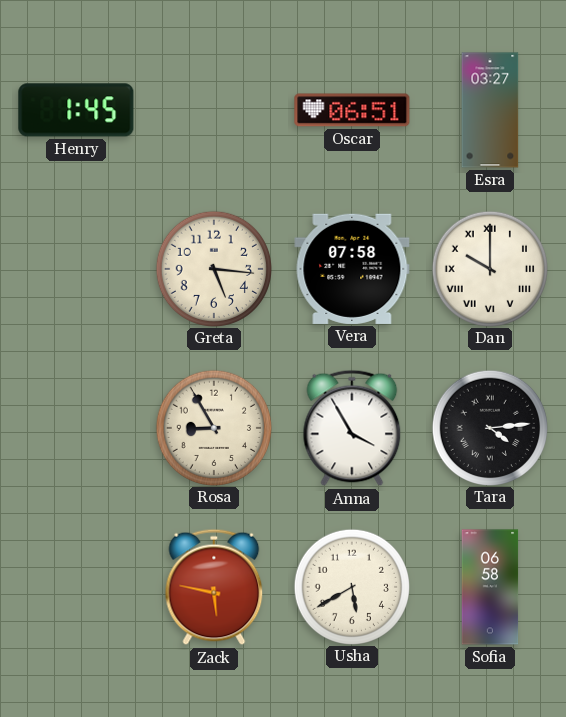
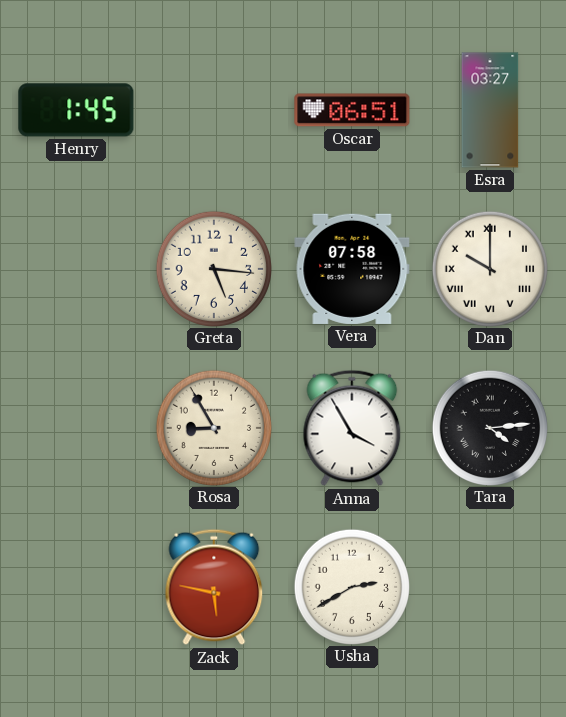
Usha: 5:40 -> 2:40 (351, 586)
Sofia: 06:58 -> none (490, 587)
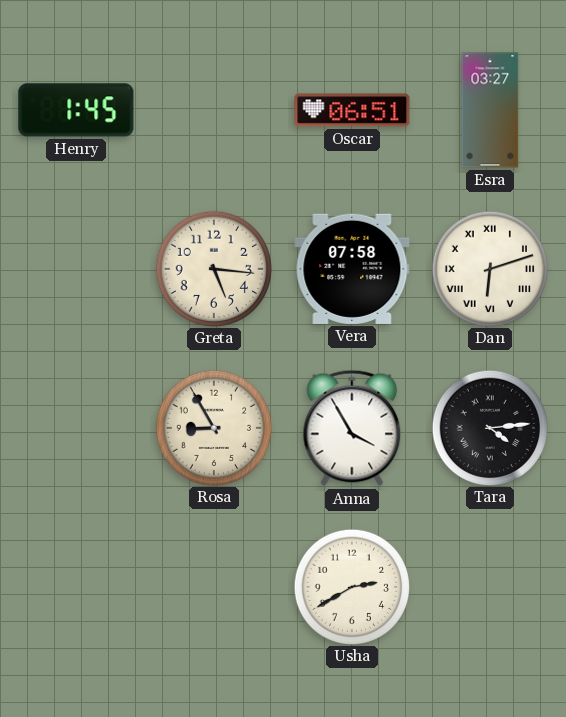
Dan: 10:00 -> 6:12 (489, 268)
Zack: 5:47 -> none (214, 587)
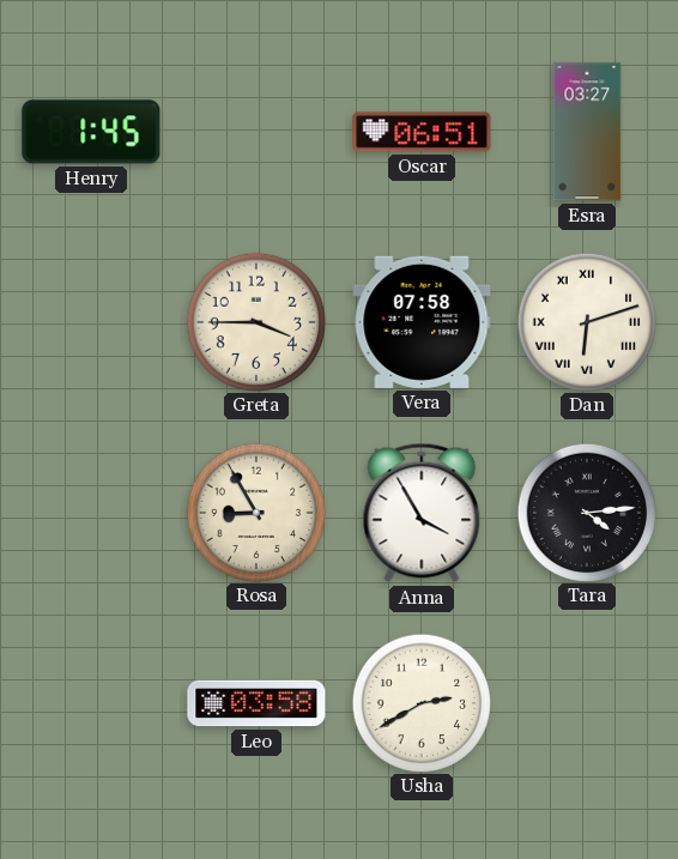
Greta: 5:16 -> 3:45 (255, 321)
Leo: none -> 03:58 (256, 703)
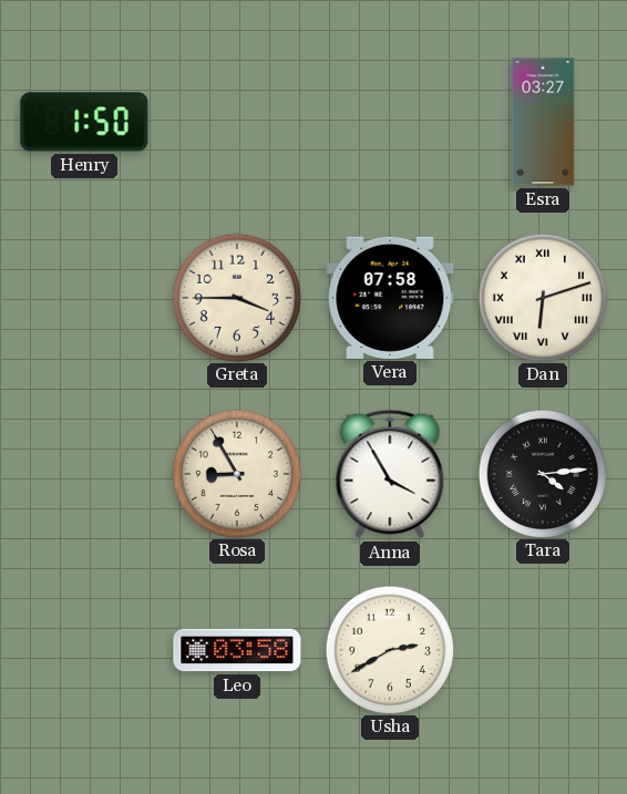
Henry: 1:45 -> 1:50 (84, 122)
Oscar: 06:51 -> none (422, 132)
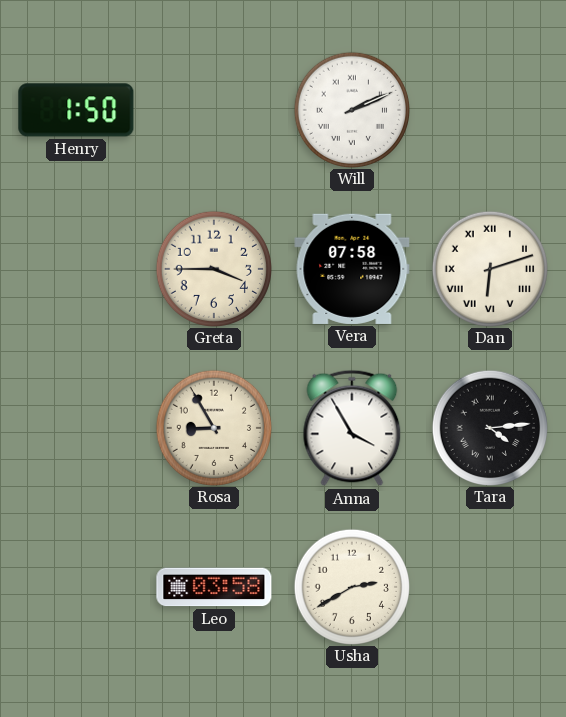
Will: none -> 2:11 (351, 109)
Esra: 03:27 -> none (543, 122)
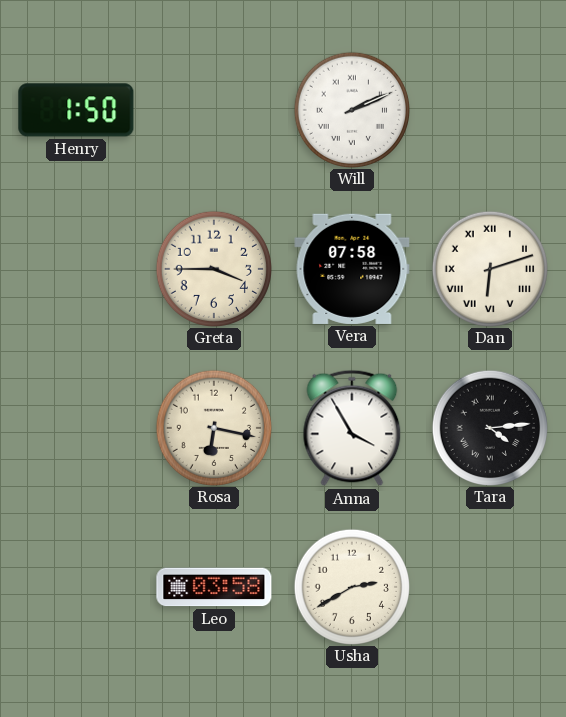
Rosa: 8:55 -> 6:17 (213, 427)
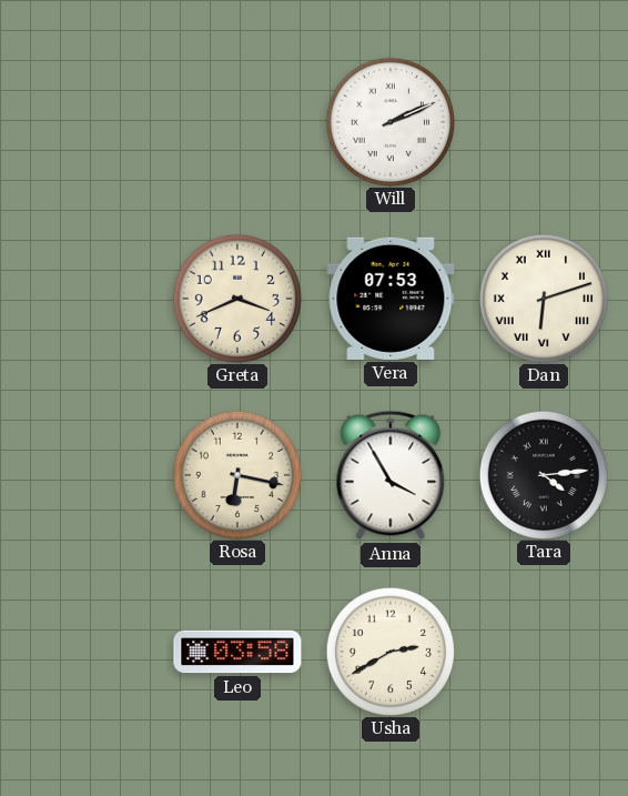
Henry: 1:50 -> none (76, 110)
Greta: 3:45 -> 3:41 (236, 298)
Vera: 07:58 -> 07:53 (391, 299)
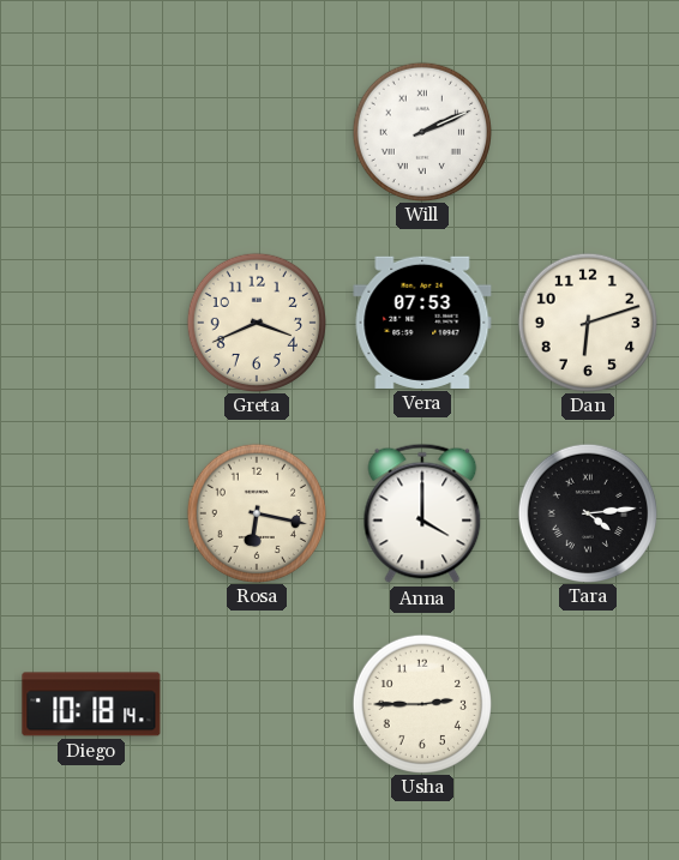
Dan numerals: Roman -> Arabic (587, 321)
Anna: 3:55 -> 4:00 (422, 513)
Diego: none -> 10:18 (91, 704)
Leo: 03:58 -> none (237, 652)
Usha: 2:40 -> 2:45 (421, 703)
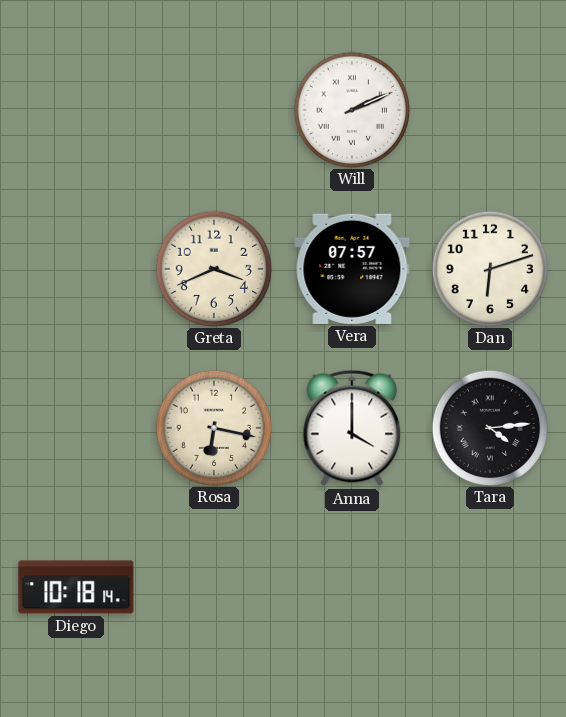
Vera: 07:53 -> 07:57 (352, 269)
Usha: 2:45 -> none (421, 703)
